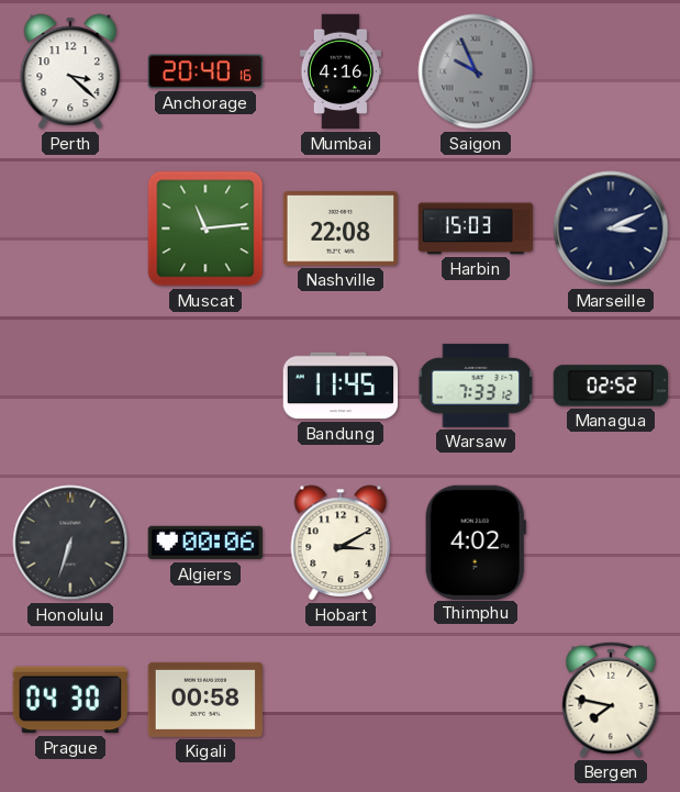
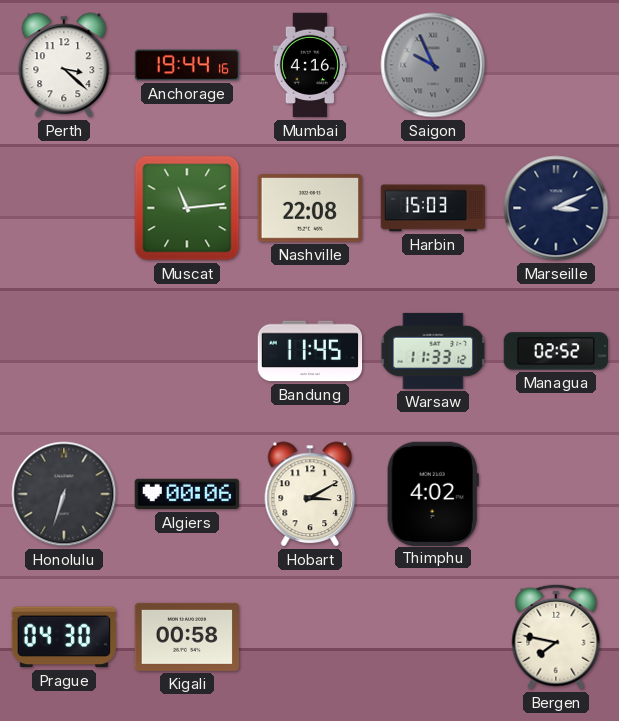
Anchorage: 20:40 -> 19:44 (187, 65)
Warsaw: 7:33 -> 11:33 (433, 351)
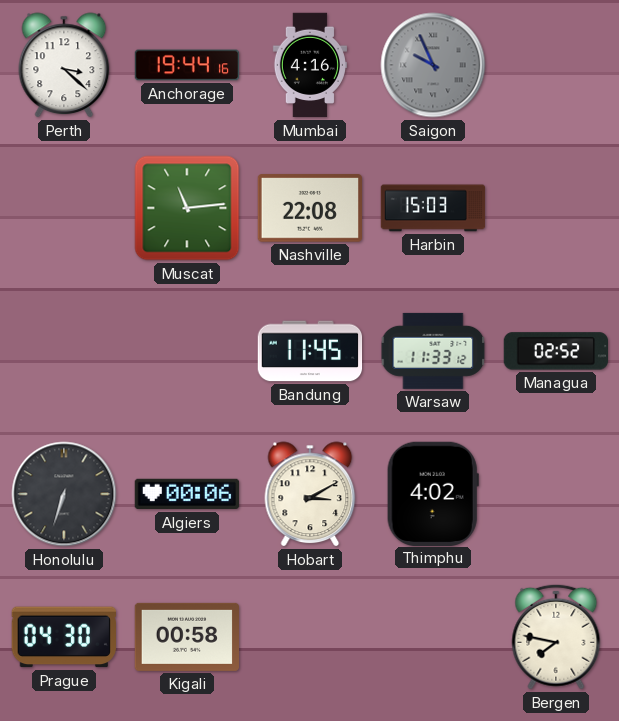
Marseille: 3:11 -> none (556, 208)
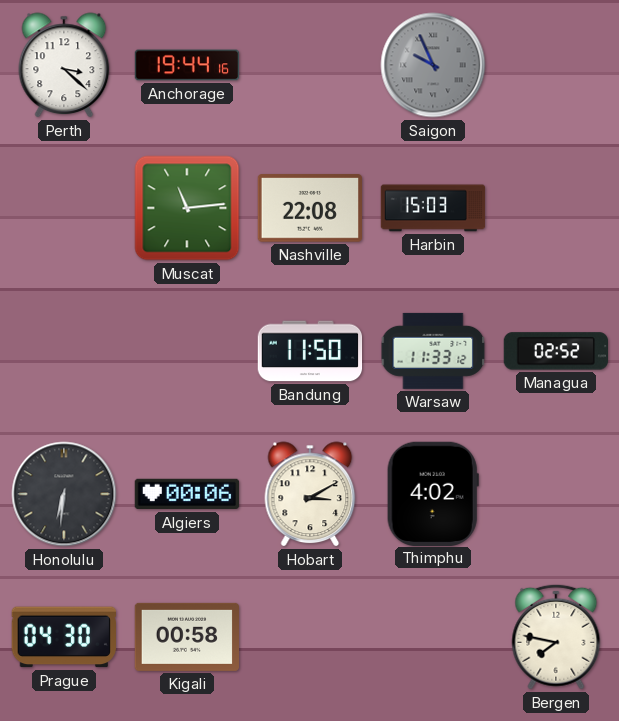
Mumbai: 4:16 -> none (310, 65)
Bandung: 11:45 -> 11:50 (310, 351)
Honolulu: 6:33 -> 6:31 (64, 494)
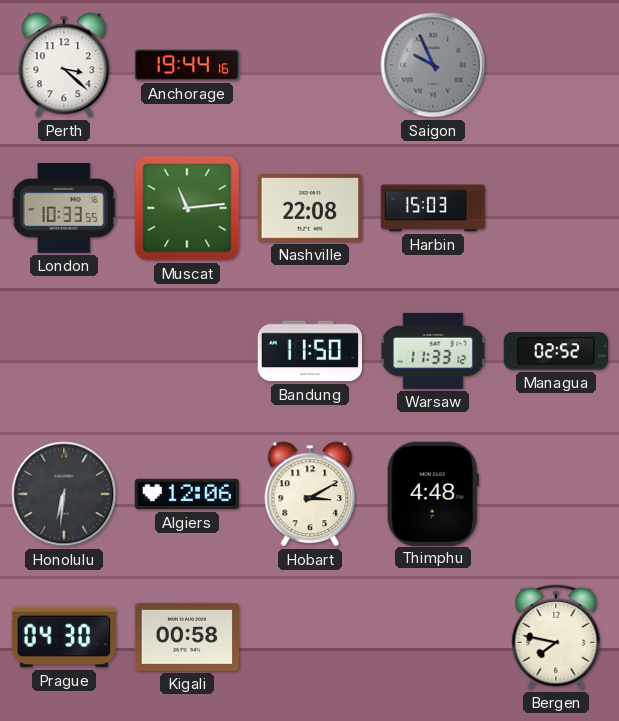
London: none -> 10:33 (64, 208)
Algiers: 00:06 -> 12:06 (187, 494)
Thimphu: 4:02 -> 4:48 (433, 493)
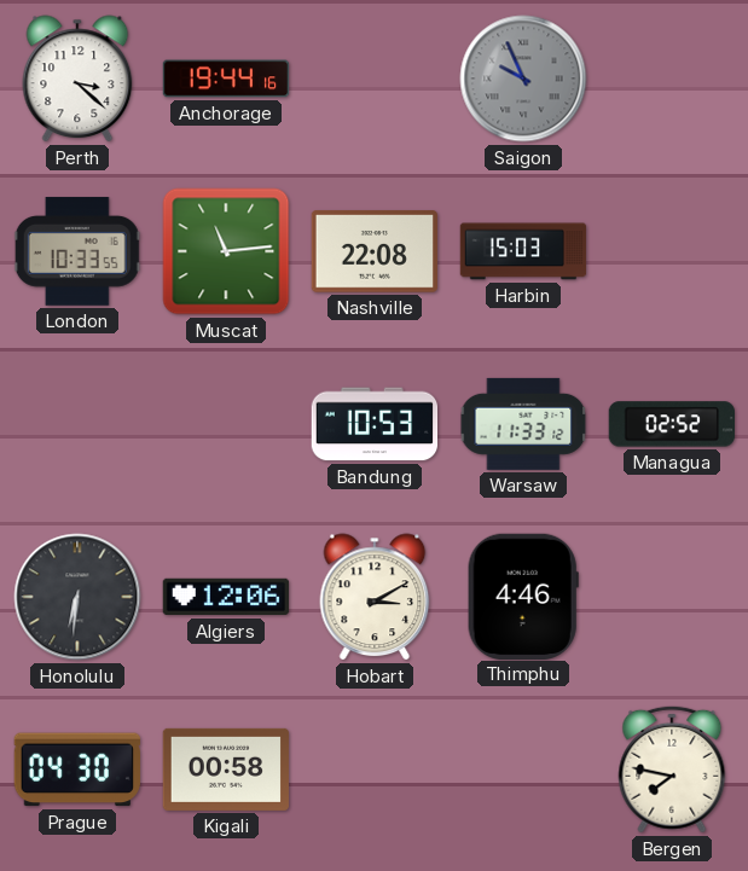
Bandung: 11:50 -> 10:53 (375, 424)
Thimphu: 4:48 -> 4:46 (523, 596)
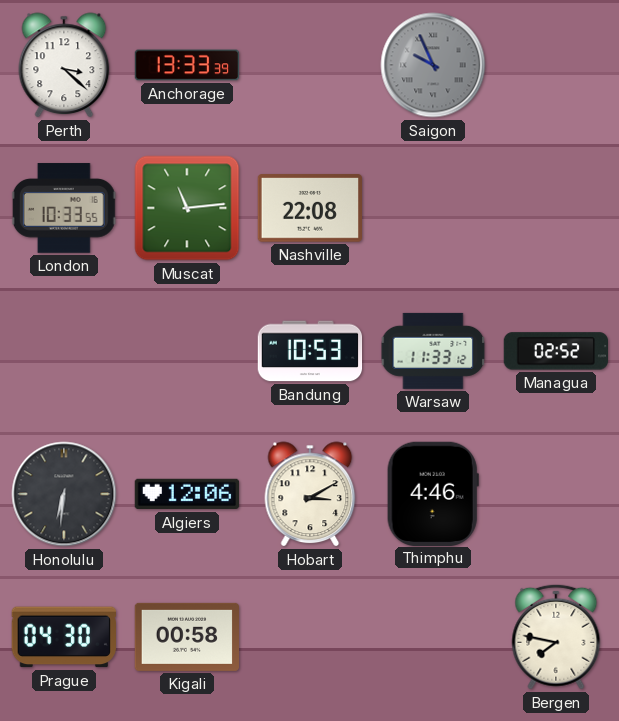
Anchorage: 19:44 -> 13:33 (187, 65)
Harbin: 15:03 -> none (523, 251)
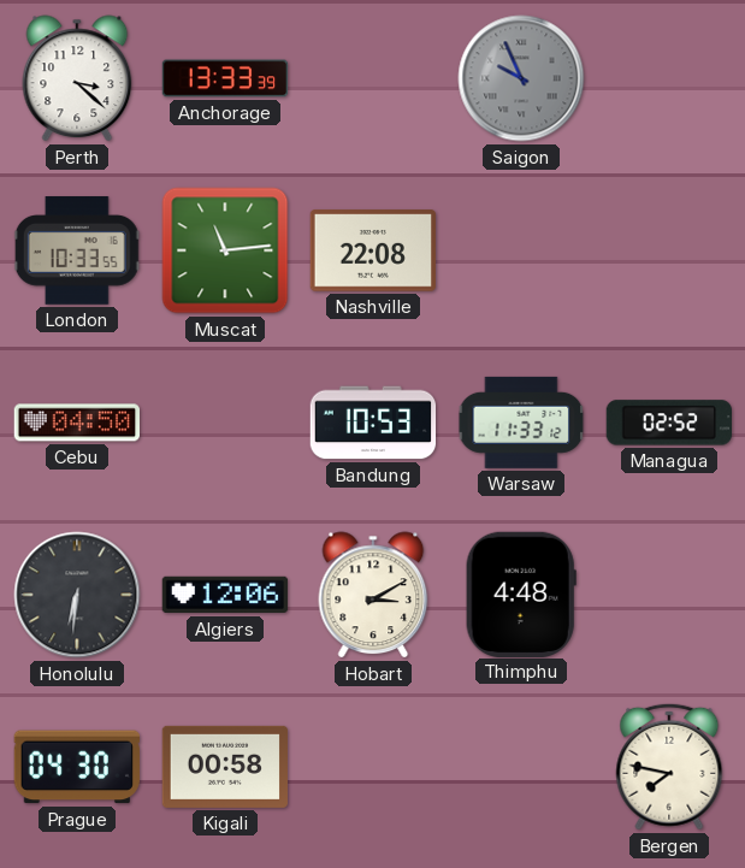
Cebu: none -> 04:50 (76, 423)
Thimphu: 4:46 -> 4:48 (521, 594)
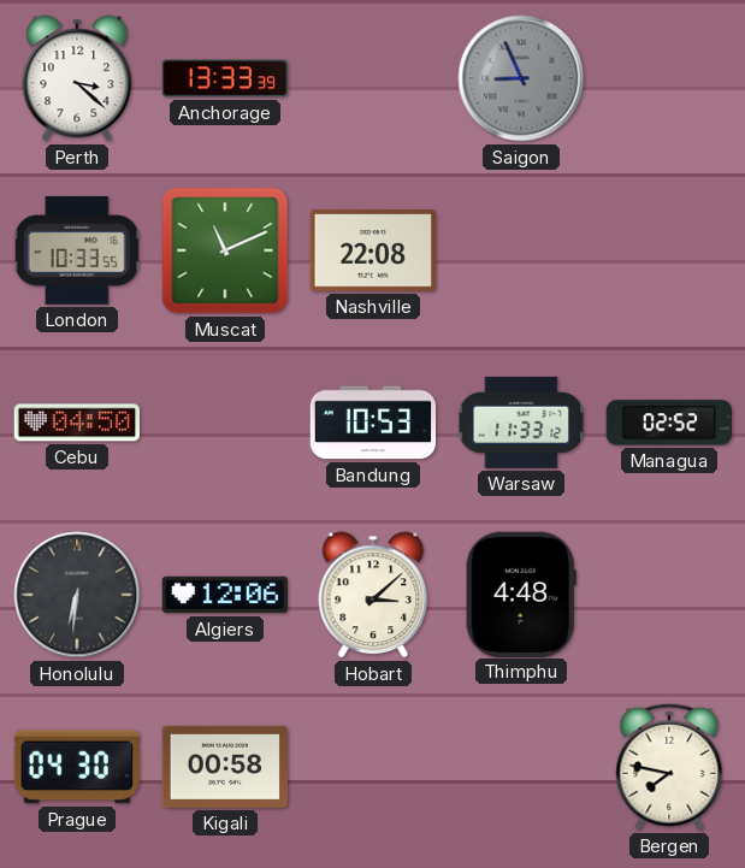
Saigon: 9:56 -> 8:56 (521, 78)
Muscat: 11:14 -> 11:11 (225, 250)
Hobart: 3:10 -> 3:08 (373, 595)
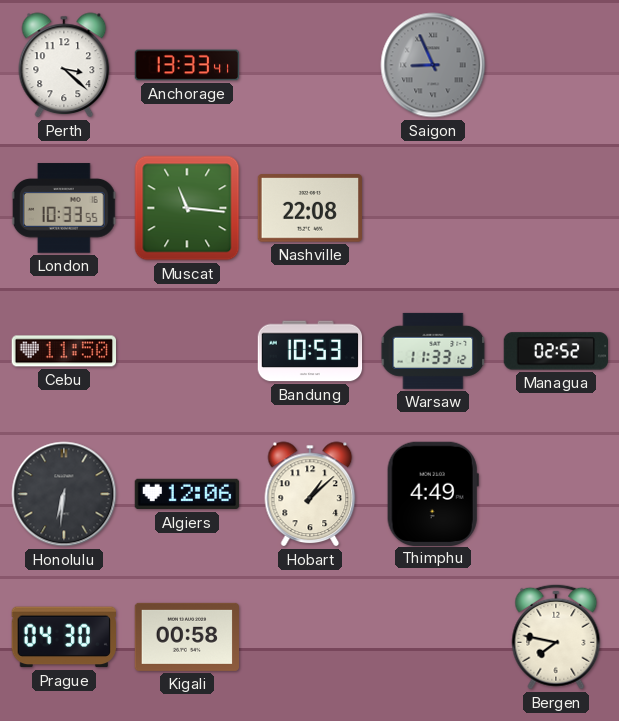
Anchorage: 13:33:39 -> 13:33:41 (187, 65)
Muscat: 11:11 -> 11:16 (187, 208)
Cebu: 04:50 -> 11:50 (63, 351)
Hobart: 3:08 -> 1:08 (310, 494)
Thimphu: 4:48 -> 4:49 (433, 493)
